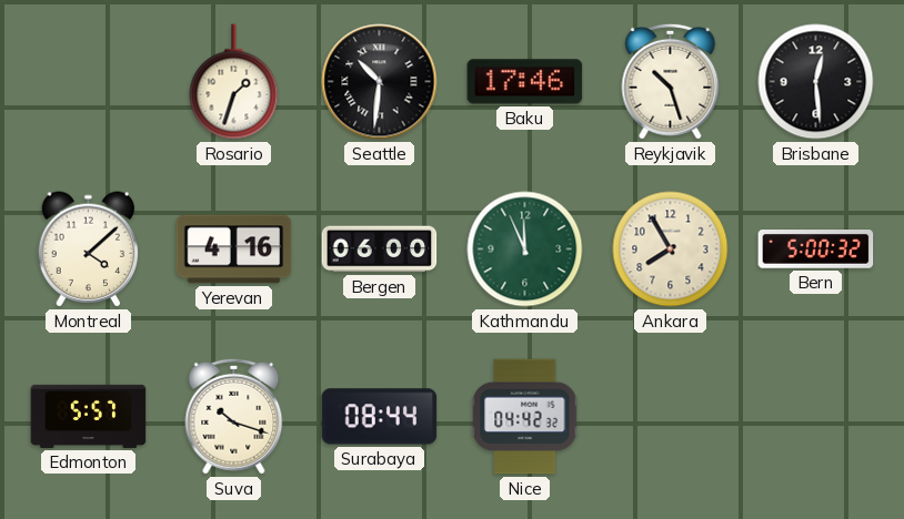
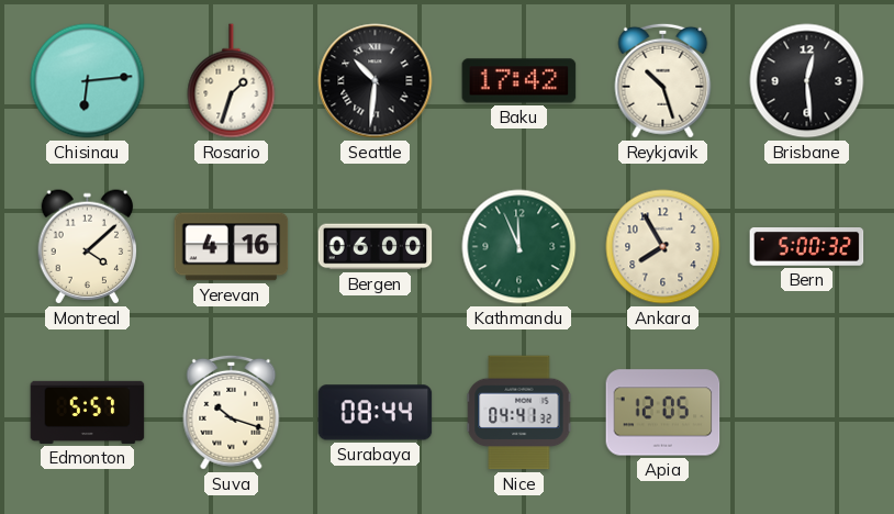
Chisinau: none -> 6:14 (88, 81)
Baku: 17:46 -> 17:42 (519, 81)
Nice: 04:42 -> 04:41 (519, 413)
Apia: none -> 12:05 (663, 413)
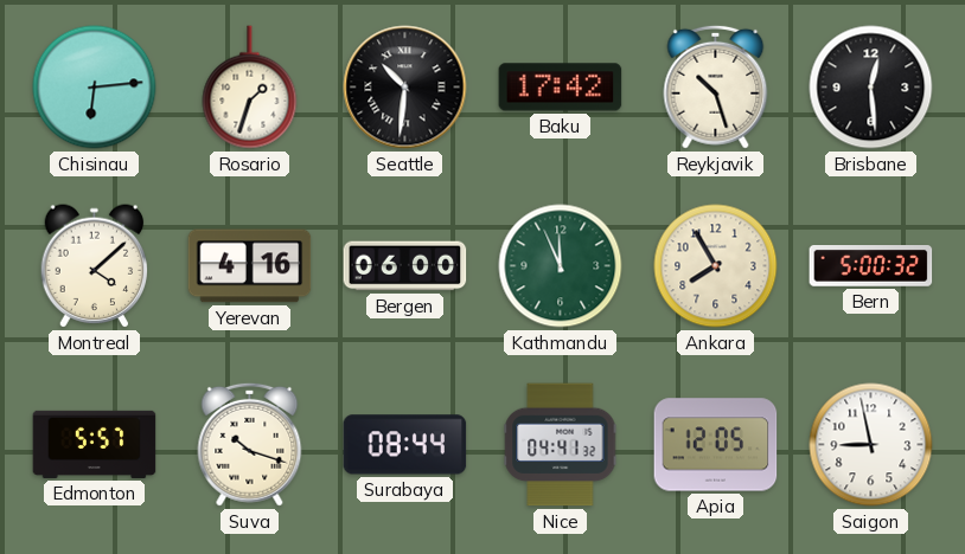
Saigon: none -> 8:58 (871, 445)
